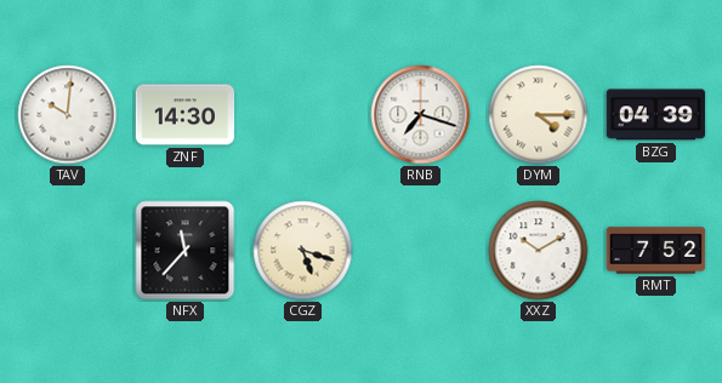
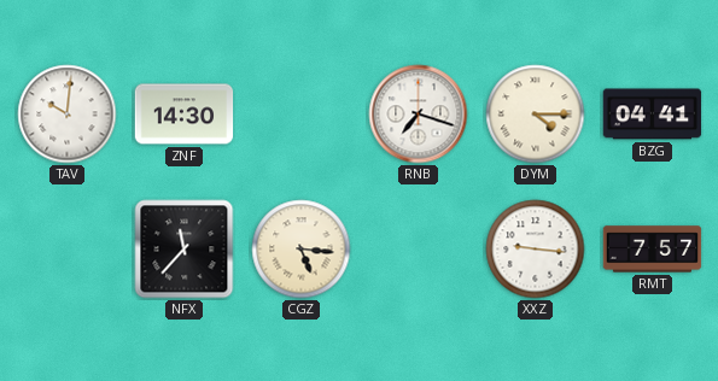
BZG: 04:39 -> 04:41 (653, 115)
CGZ: 5:18 -> 5:16 (302, 250)
XXZ: 10:10 -> 9:16 (536, 250)
RMT: 7:52 -> 7:57 (653, 250)
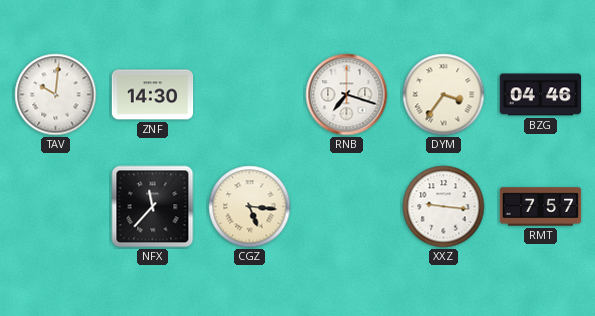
DYM: 4:15 -> 3:36 (444, 95)
BZG: 04:41 -> 04:46 (541, 95)
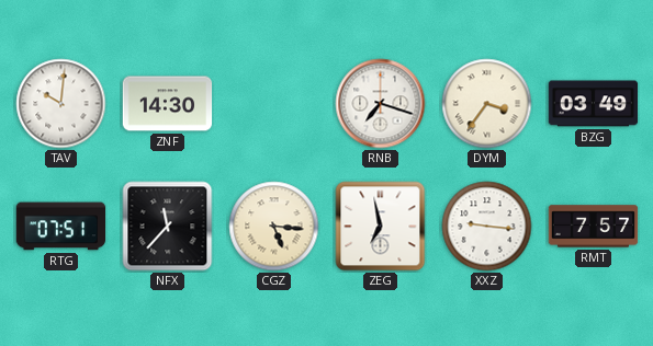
BZG: 04:46 -> 03:49 (594, 104)
RTG: none -> 07:51 (61, 227)
ZEG: none -> 6:58 (381, 227)
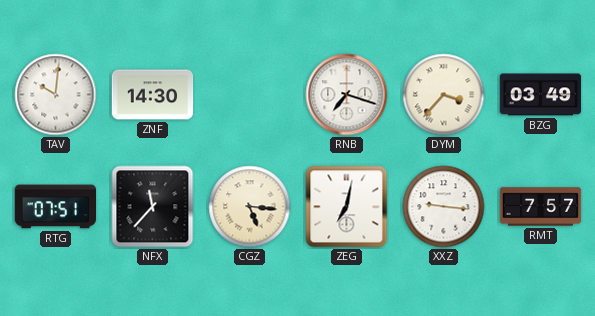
DYM: 3:36 -> 3:37 (444, 95)
ZEG: 6:58 -> 7:02 (347, 207)
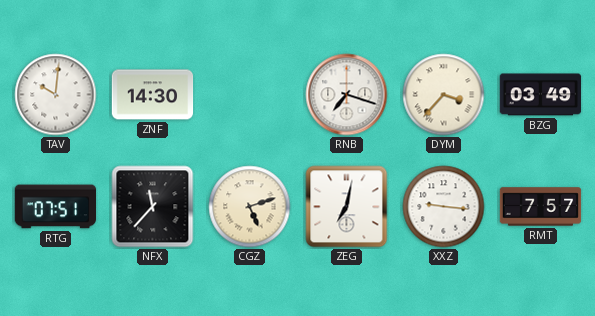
CGZ: 5:16 -> 5:12 (250, 207)
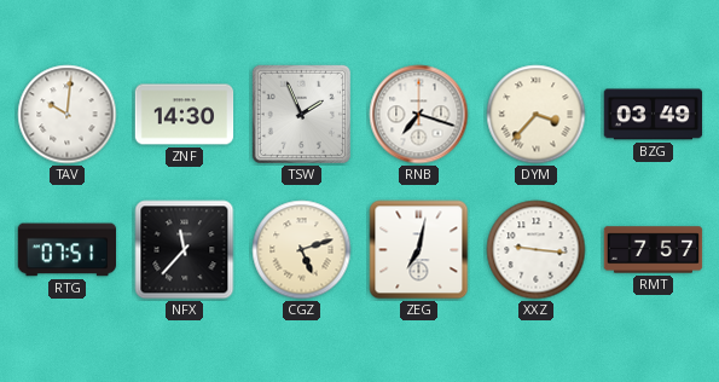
TSW: none -> 1:56 (301, 114)
